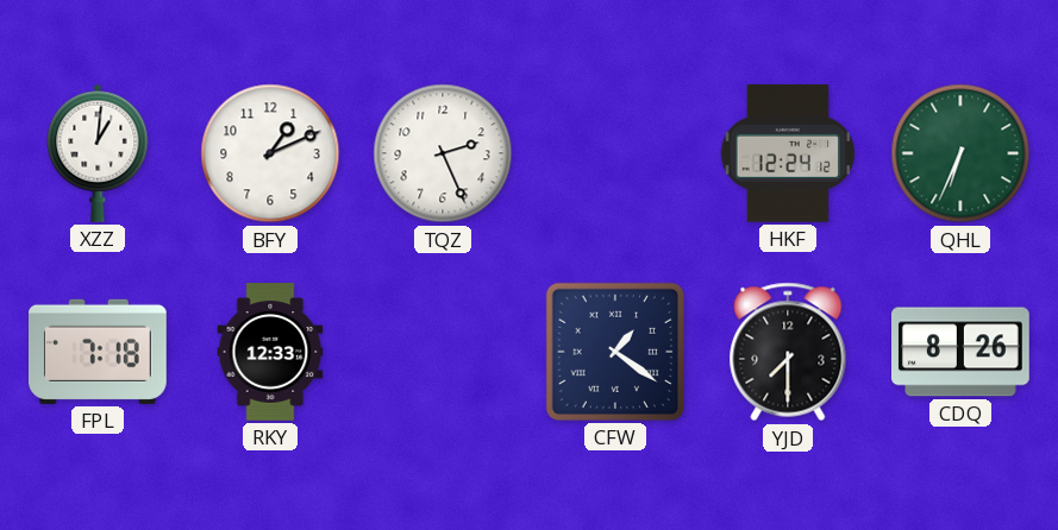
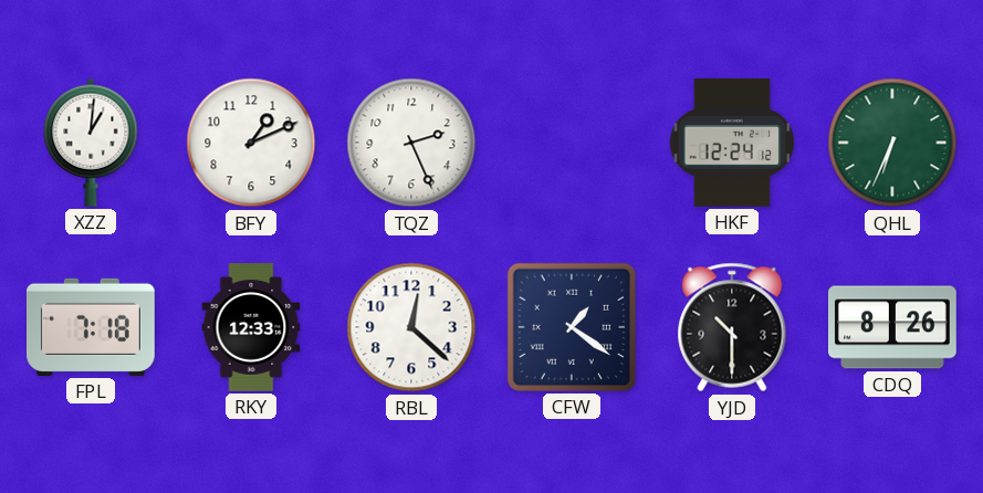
RBL: none -> 12:22 (411, 327)
YJD: 7:30 -> 10:30 (732, 327)
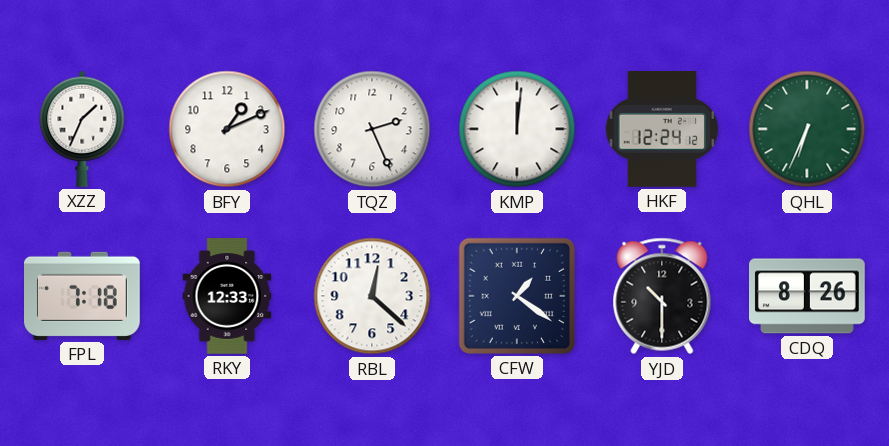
XZZ: 1:01 -> 1:34 (82, 129)
KMP: none -> 12:01 (517, 129)
